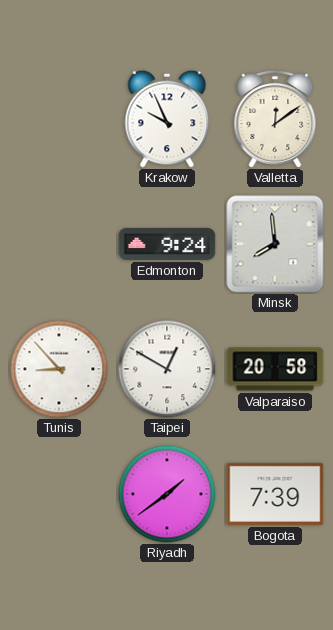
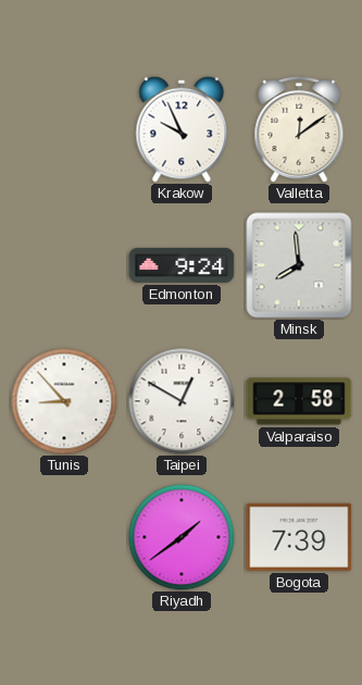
Valparaiso: 20:58 -> 2:58 (299, 401)
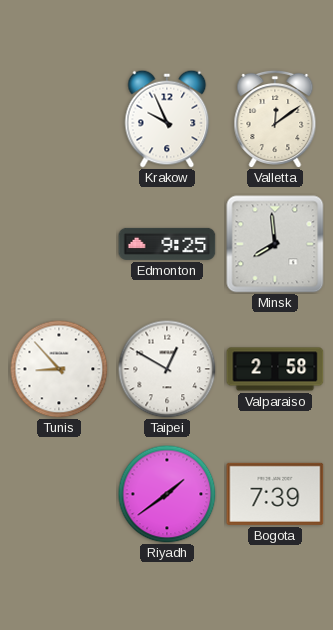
Edmonton: 9:24 -> 9:25 (167, 244)
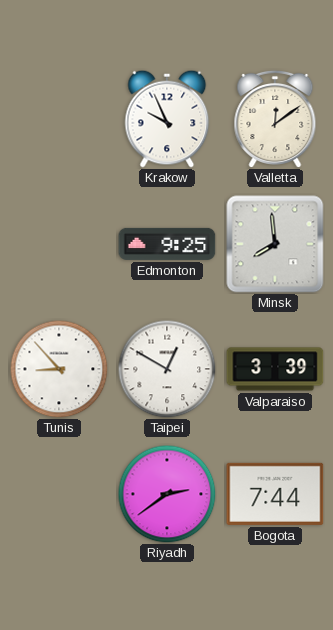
Valparaiso: 2:58 -> 3:39 (275, 369)
Riyadh: 1:39 -> 2:39 (167, 494)
Bogota: 7:39 -> 7:44 (275, 494)
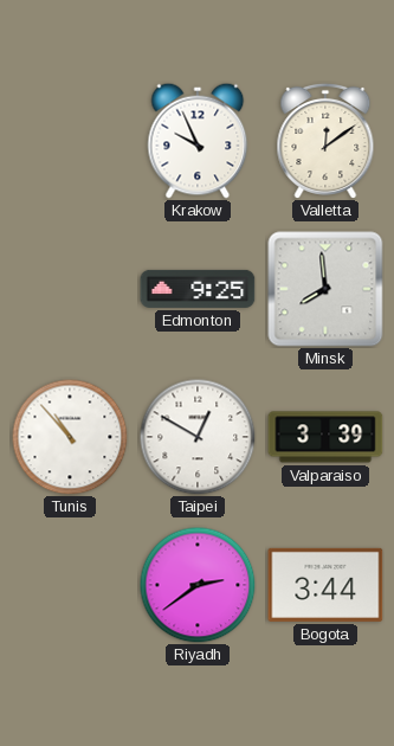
Tunis: 8:53 -> 10:53 (70, 437)
Bogota: 7:44 -> 3:44 (325, 585)
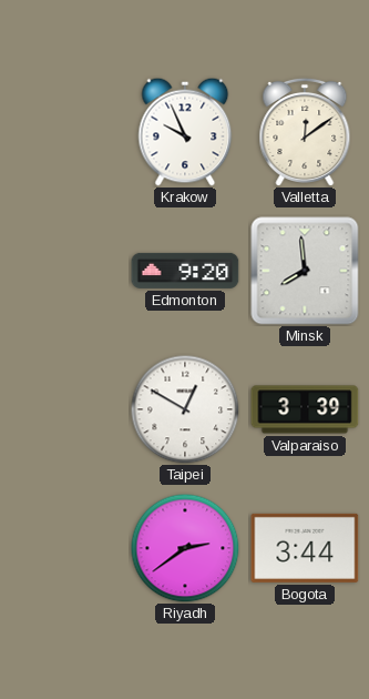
Edmonton: 9:25 -> 9:20 (185, 271)
Tunis: 10:53 -> none (70, 437)
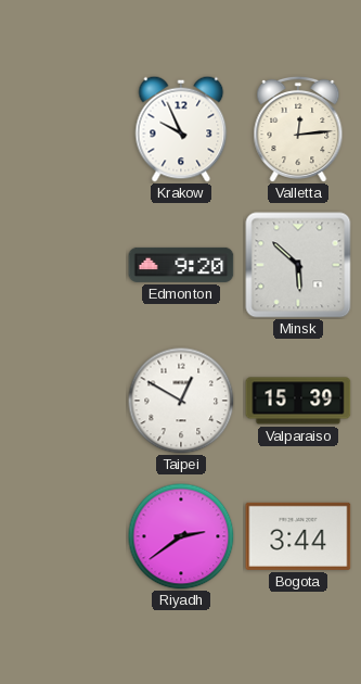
Valletta: 12:09 -> 12:14 (298, 128)
Minsk: 7:59 -> 5:52 (298, 265)
Valparaiso: 3:39 -> 15:39 (298, 401)
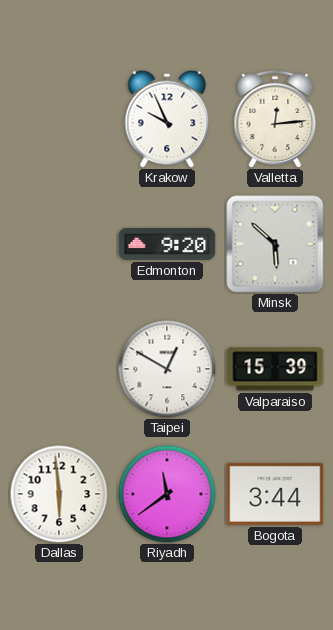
Dallas: none -> 5:59 (59, 494)
Riyadh: 2:39 -> 11:39 (167, 494)
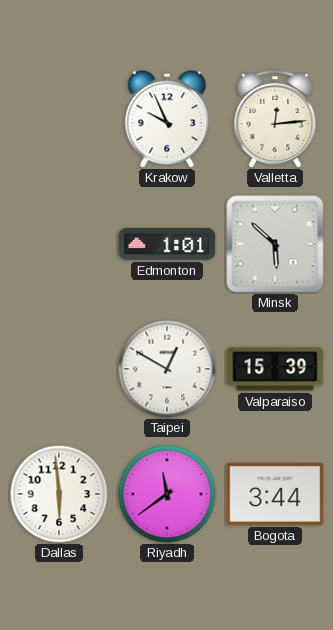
Edmonton: 9:20 -> 1:01 (167, 244)
